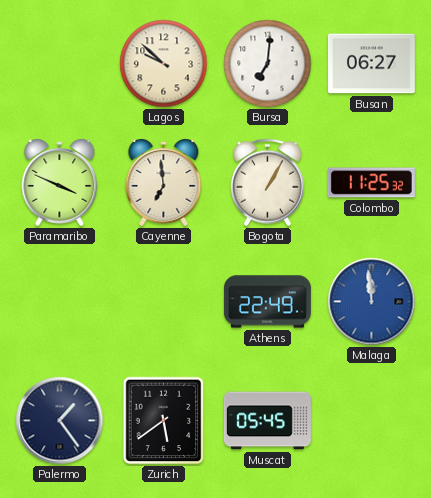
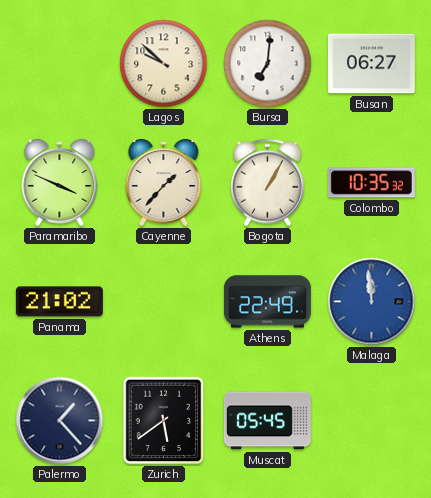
Cayenne: 6:59 -> 1:37 (164, 183)
Colombo: 11:25 -> 10:35 (371, 183)
Panama: none -> 21:02 (59, 302)
Palermo: 1:24 -> 1:23 (60, 421)
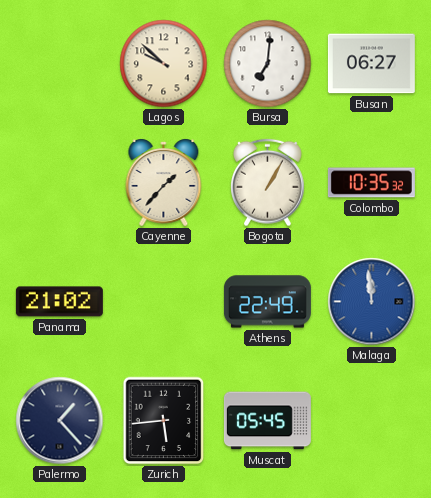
Paramaribo: 3:49 -> none (60, 183)
Zurich: 5:39 -> 5:44 (164, 421)
